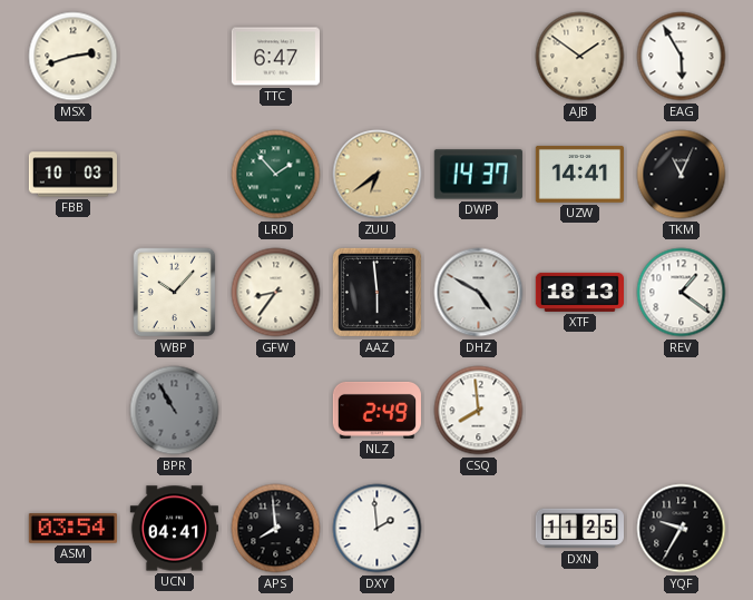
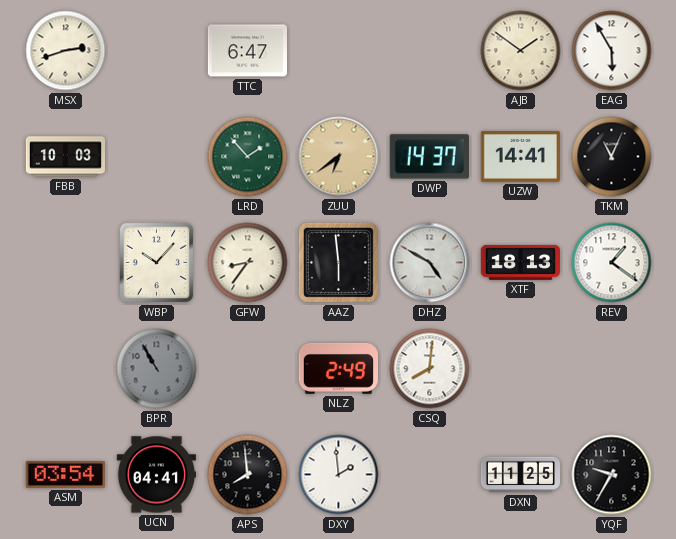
CSQ: 7:59 -> 8:01 (430, 369)
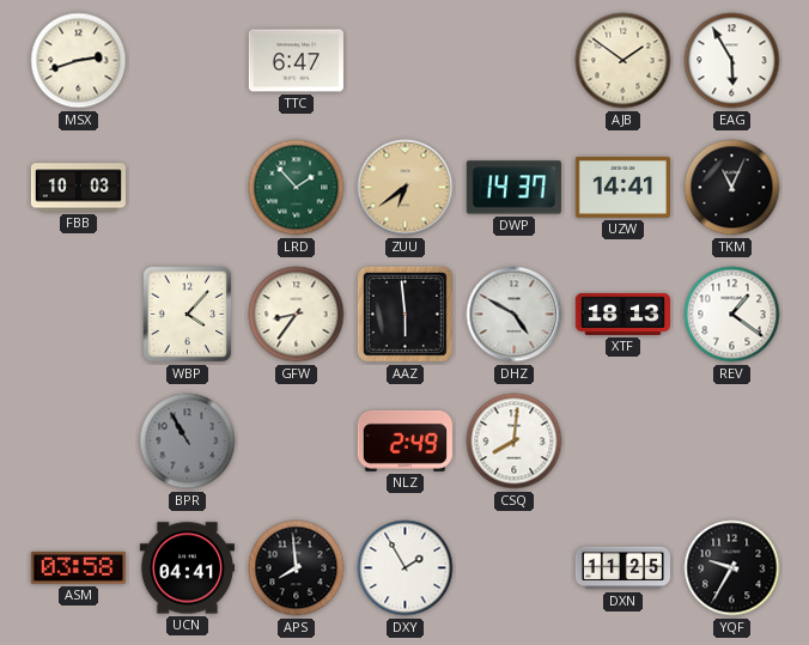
WBP: 10:07 -> 4:07 (188, 315)
ASM: 03:54 -> 03:58 (78, 568)
DXY: 1:59 -> 1:55 (406, 568)
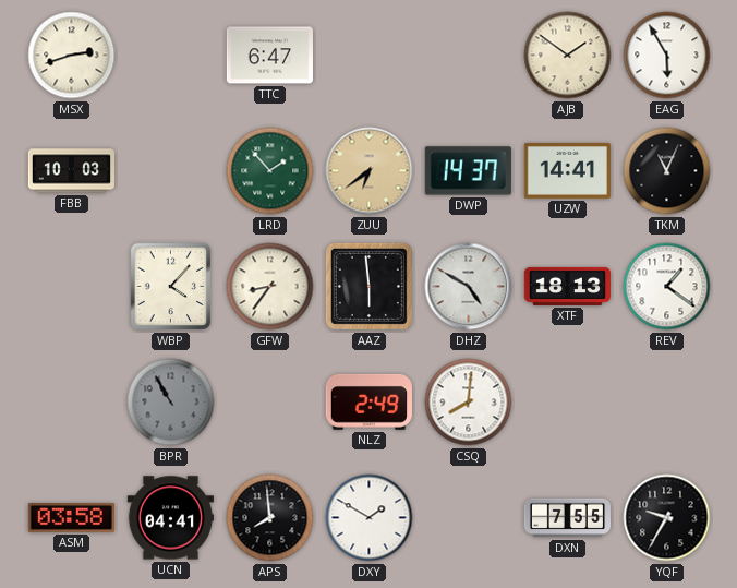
DXY: 1:55 -> 1:50 (370, 518)
DXN: 11:25 -> 7:55 (567, 518)
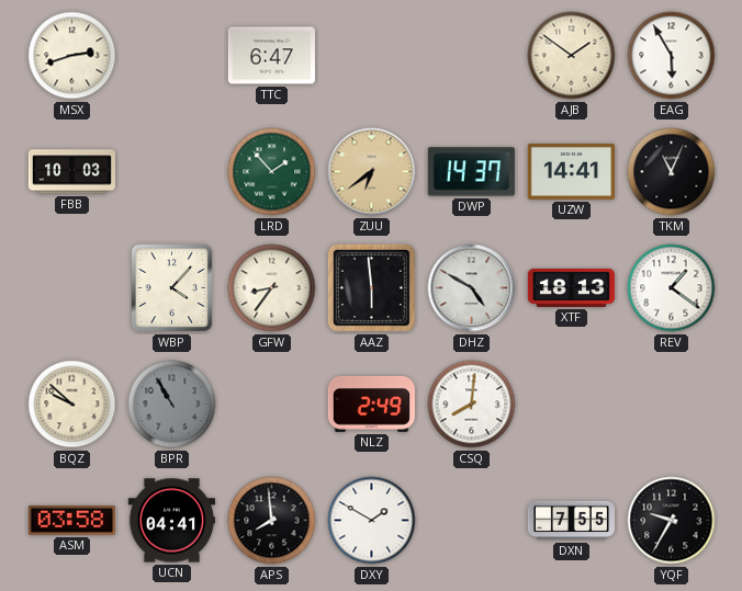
BQZ: none -> 9:52 (72, 405)
